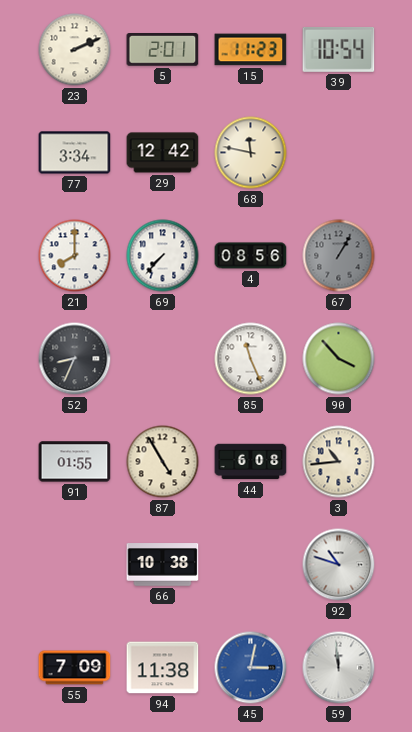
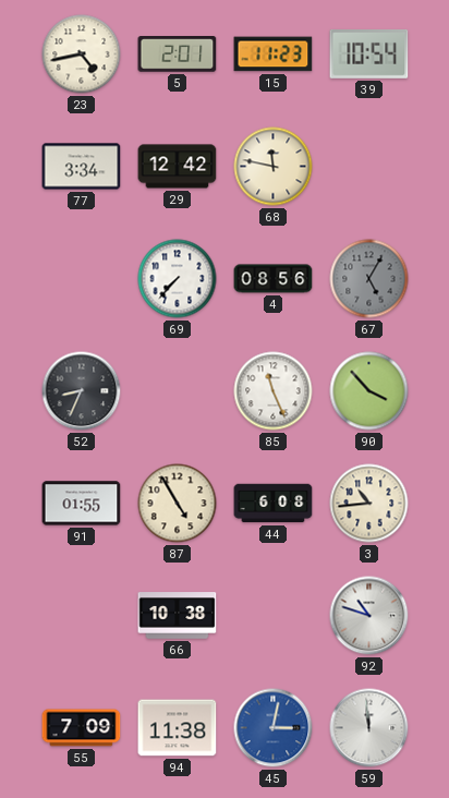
23: 2:11 -> 4:43 (82, 55)
21: 8:00 -> none (75, 256)
67: 1:05 -> 5:05 (369, 279)
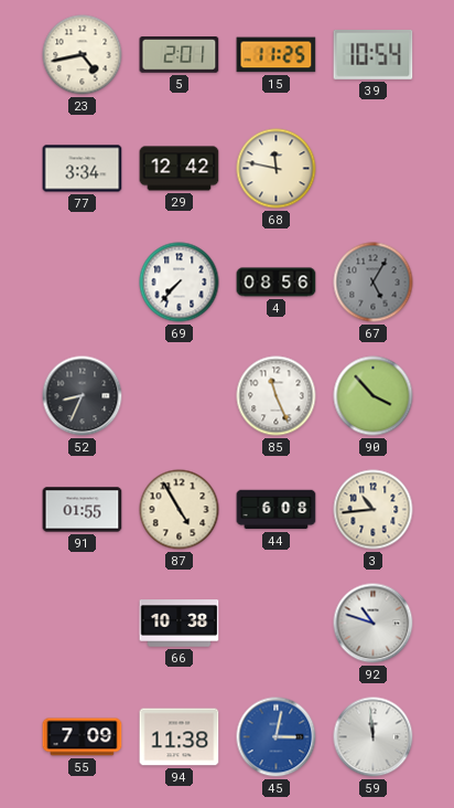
15: 11:23 -> 11:25 (277, 55)
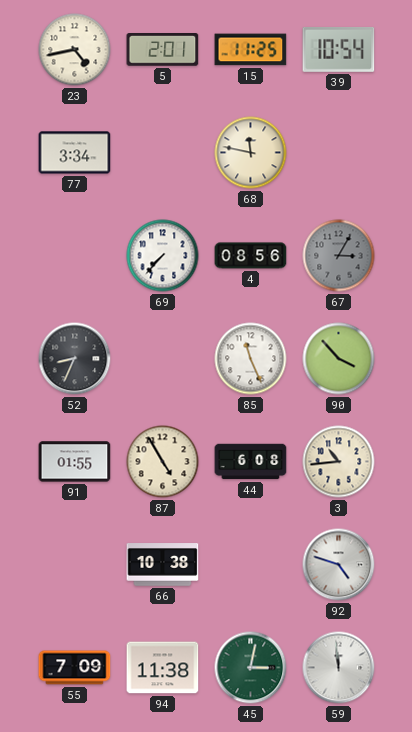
29: 12:42 -> none (180, 169)
67: 5:05 -> 3:05 (339, 256)
92: 10:48 -> 4:48 (339, 565)
45 dial: blue -> green (251, 668)
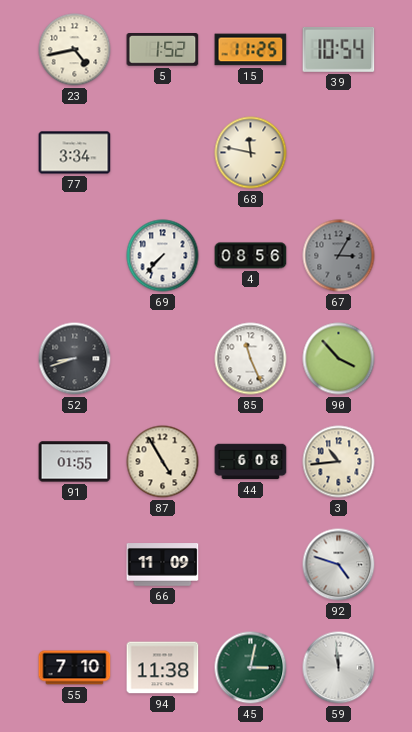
5: 2:01 -> 1:52 (163, 50)
52: 8:34 -> 8:42 (75, 359)
66: 10:38 -> 11:09 (163, 565)
55: 7:09 -> 7:10 (75, 668)
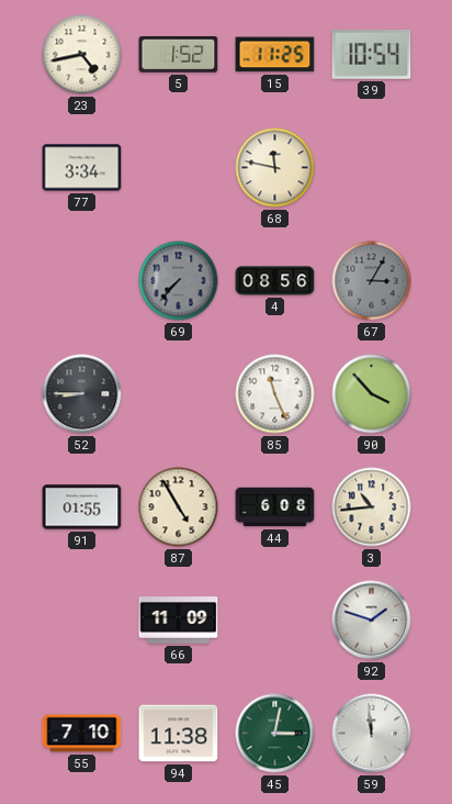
69 dial: white -> grey (179, 281)
52: 8:42 -> 8:45 (82, 394)
92: 4:48 -> 1:48 (372, 621)
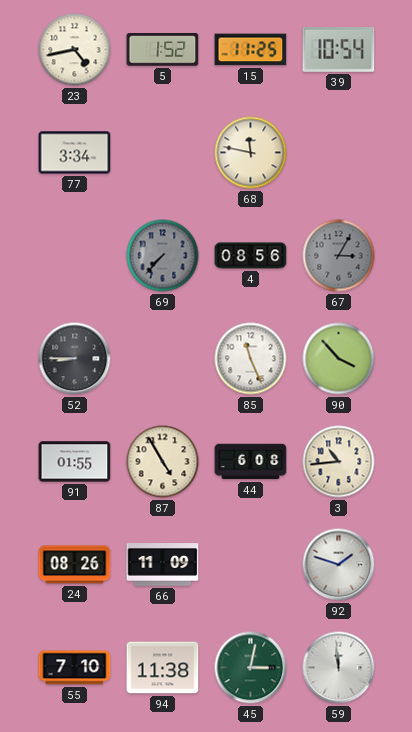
24: none -> 08:26 (75, 565)
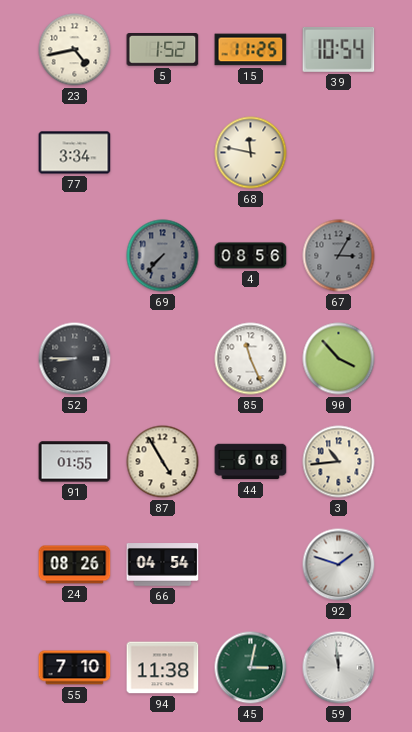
66: 11:09 -> 04:54 (163, 565)
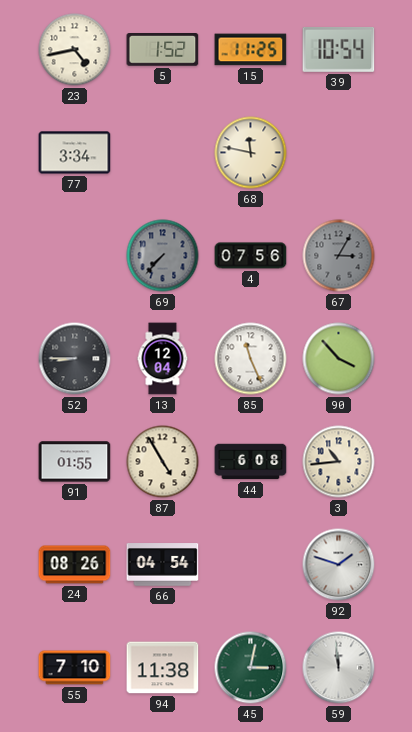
4: 08:56 -> 07:56 (251, 256)
13: none -> 12:04 (163, 359)
